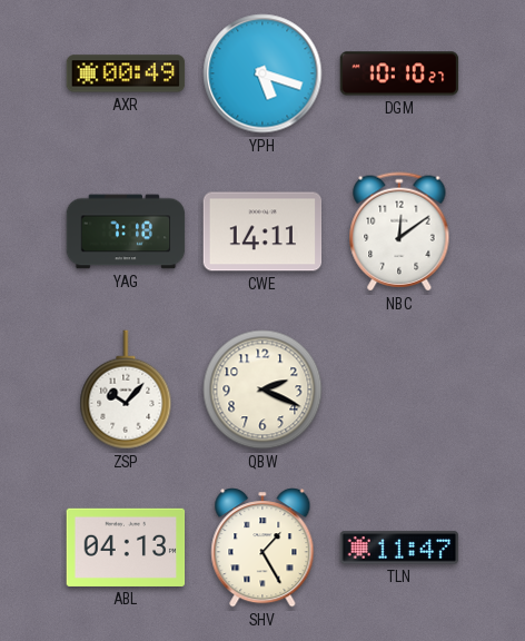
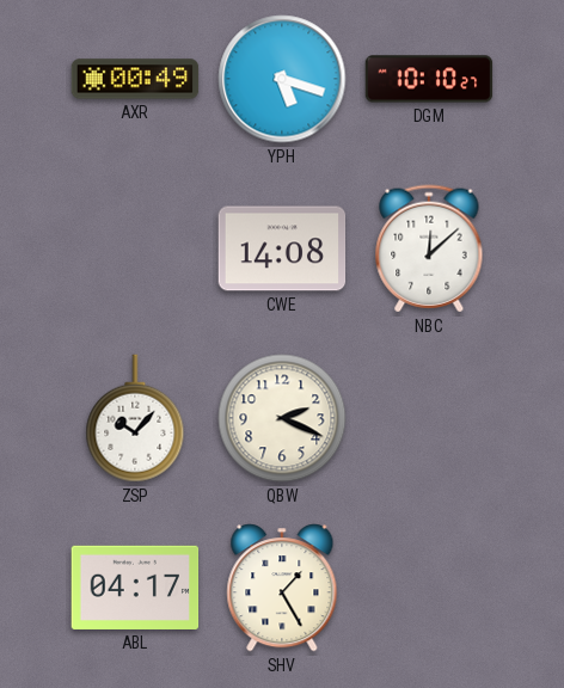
YAG: 7:18 -> none (126, 231)
CWE: 14:11 -> 14:08 (282, 248)
NBC: 12:09 -> 12:08 (429, 248)
ABL: 04:13 -> 04:17 (135, 588)
TLN: 11:47 -> none (399, 548)
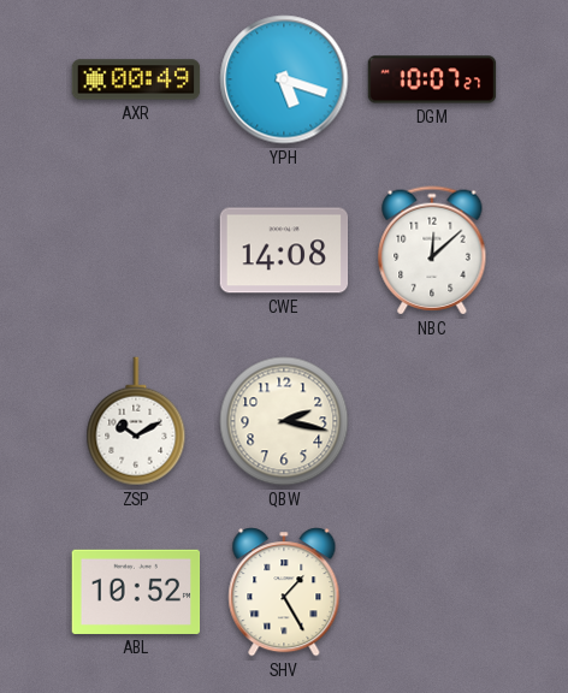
DGM: 10:10 -> 10:07 (432, 79)
ZSP: 10:07 -> 10:10 (136, 421)
QBW: 2:19 -> 2:17 (284, 421)
ABL: 04:17 -> 10:52 (136, 592)
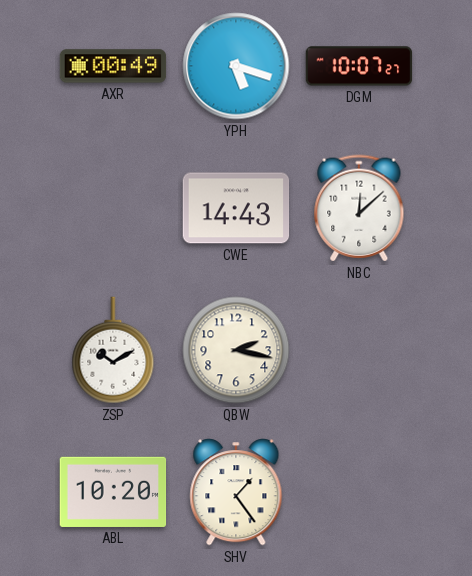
CWE: 14:08 -> 14:43 (236, 208)
ABL: 10:52 -> 10:20 (113, 492)
SHV: 1:25 -> 1:24 (236, 492)
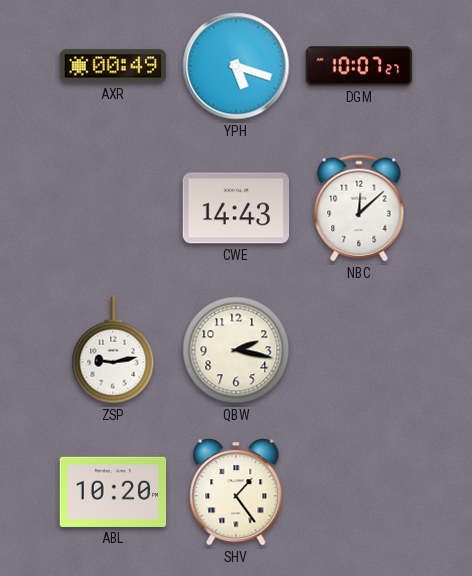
ZSP: 10:10 -> 9:13 (113, 350)
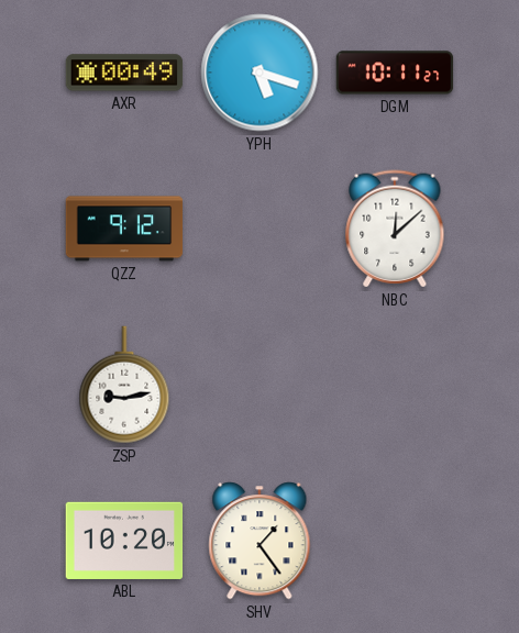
DGM: 10:07 -> 10:11 (395, 73)
QZZ: none -> 9:12 (124, 229)
CWE: 14:43 -> none (236, 208)
QBW: 2:17 -> none (236, 350)
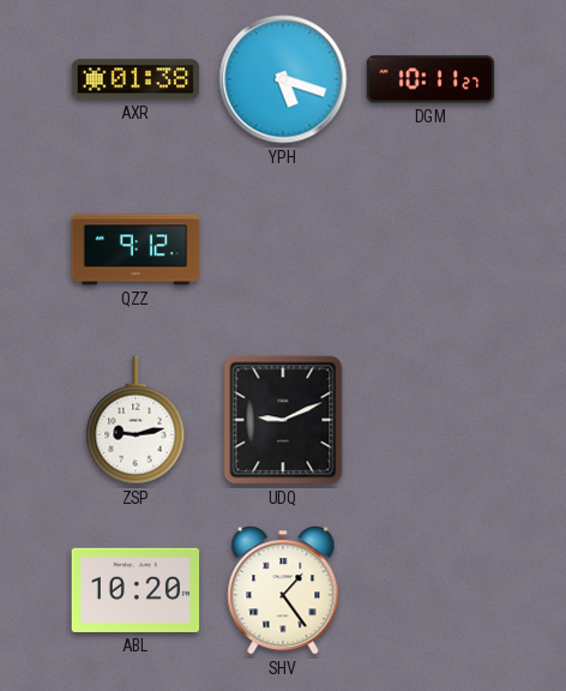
AXR: 00:49 -> 01:38 (136, 79)
NBC: 12:08 -> none (395, 229)
UDQ: none -> 9:11 (283, 420)
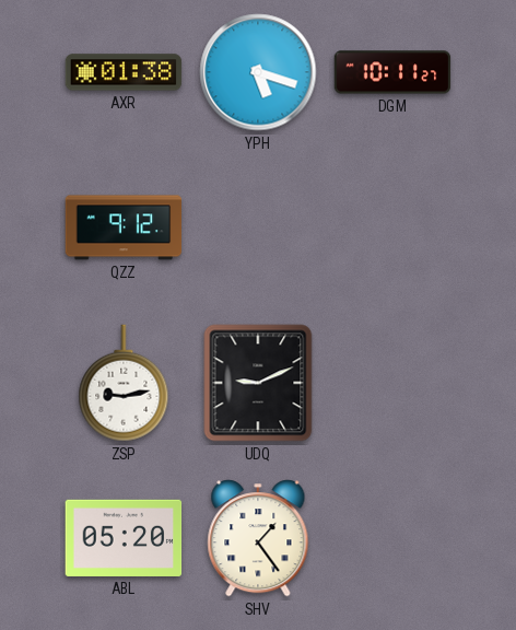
ABL: 10:20 -> 05:20 (124, 538)
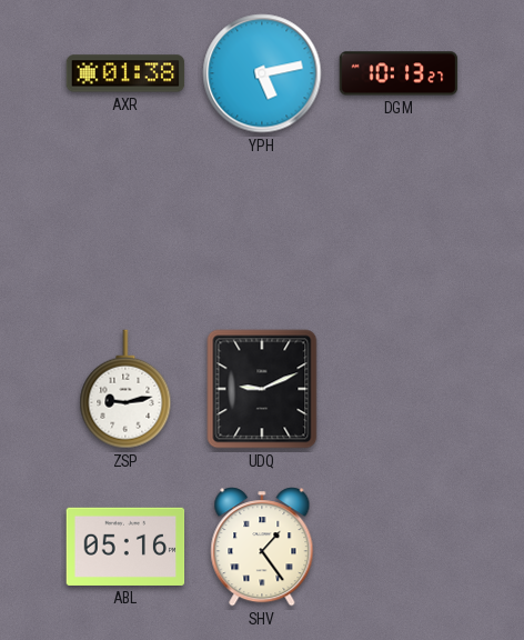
YPH: 5:18 -> 5:13 (262, 73)
DGM: 10:11 -> 10:13 (399, 73)
QZZ: 9:12 -> none (124, 227)
ABL: 05:20 -> 05:16 (125, 547)
